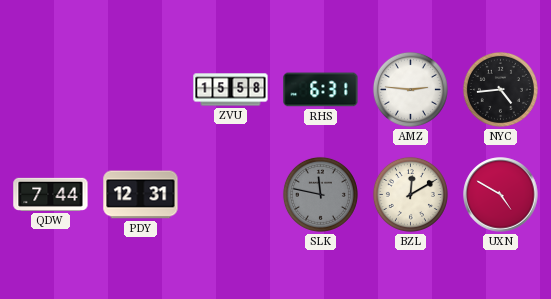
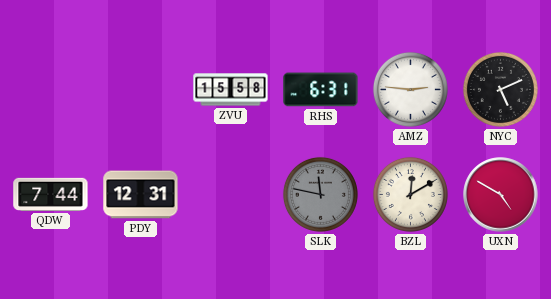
NYC: 4:44 -> 5:11 (500, 89)
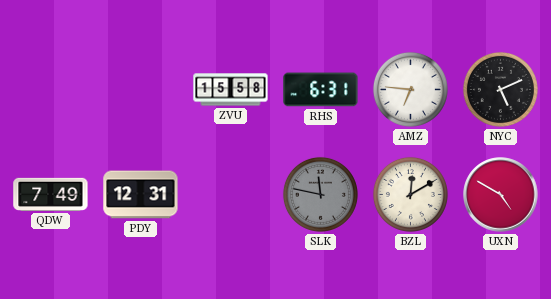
AMZ: 2:46 -> 6:46 (410, 89)
QDW: 7:44 -> 7:49 (51, 194)
